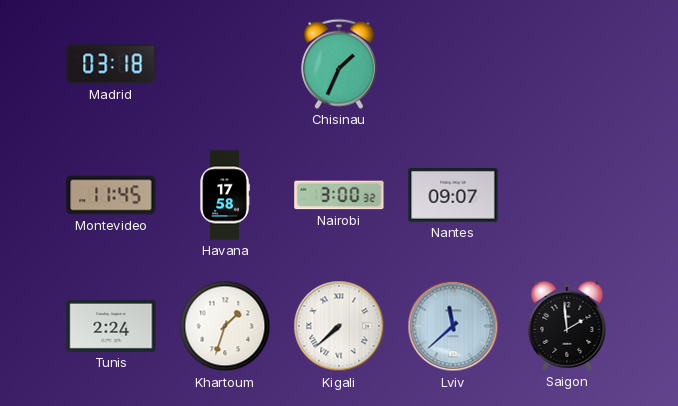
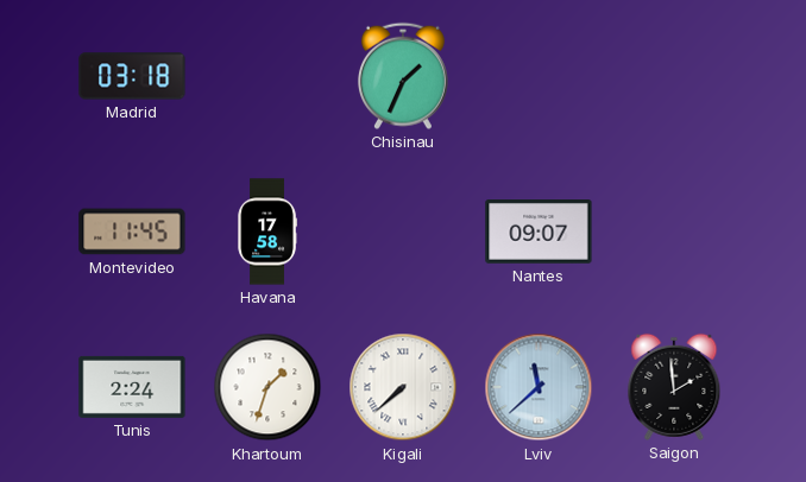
Nairobi: 3:00 -> none (339, 195)
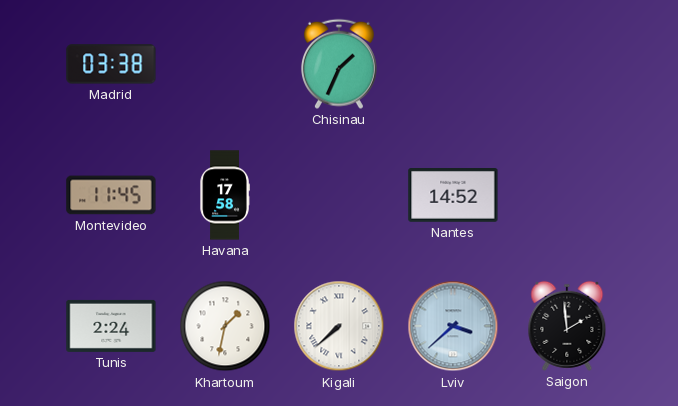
Madrid: 03:18 -> 03:38 (111, 64)
Nantes: 09:07 -> 14:52 (453, 196)
Khartoum: 1:33 -> 1:32 (225, 326)
Lviv: 11:38 -> 3:38 (453, 326)
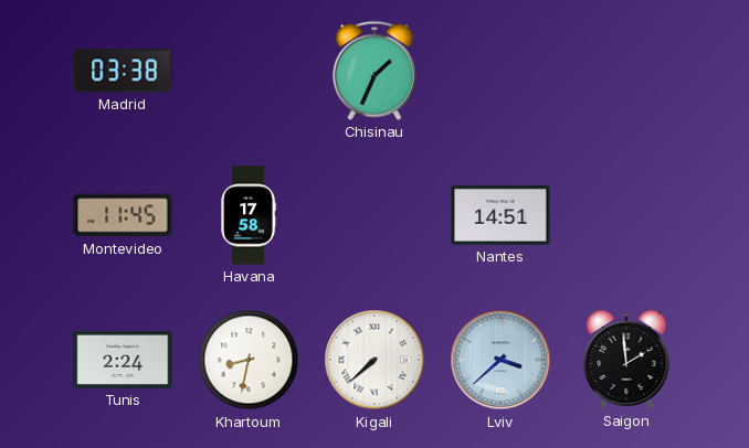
Nantes: 14:52 -> 14:51 (500, 216)
Khartoum: 1:32 -> 8:32 (249, 360)
